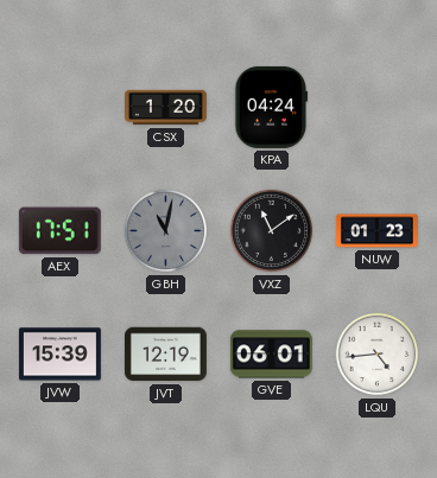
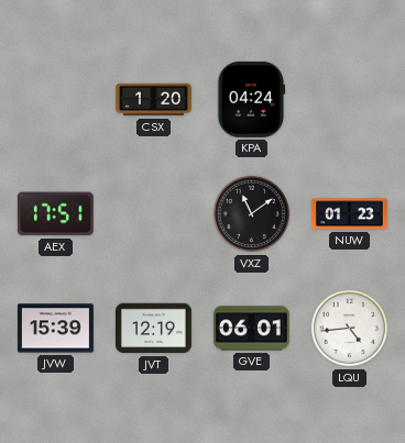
GBH: 11:02 -> none (166, 231)
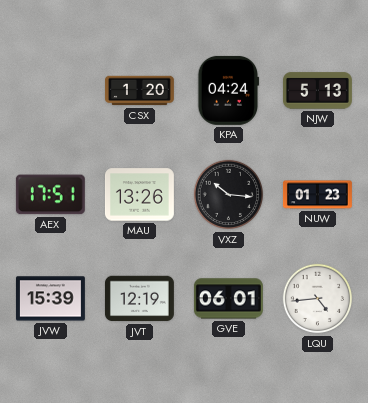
NJW: none -> 5:13 (317, 91)
MAU: none -> 13:26 (139, 195)
VXZ: 11:09 -> 10:16 (229, 195)
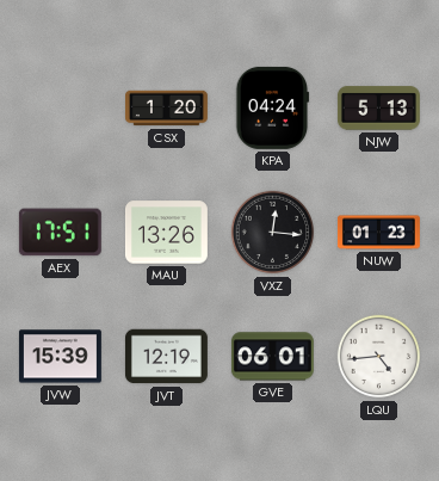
VXZ: 10:16 -> 12:16 (273, 233)
